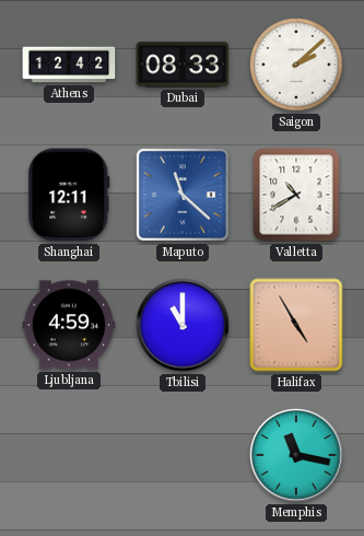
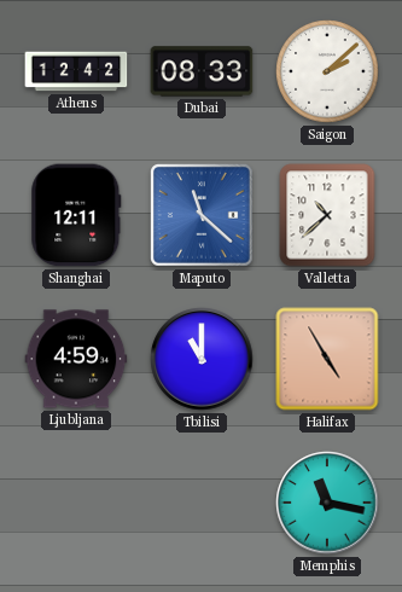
Valletta: 10:40 -> 10:38 (327, 215)
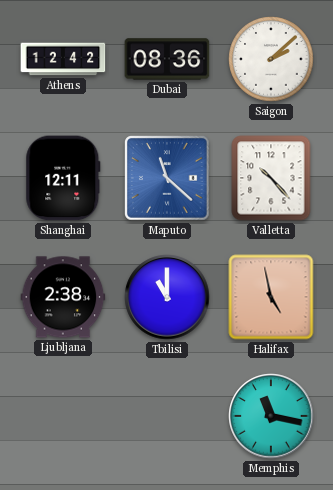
Dubai: 08:33 -> 08:36 (167, 59)
Valletta: 10:38 -> 10:23 (271, 178)
Ljubljana: 4:59 -> 2:38 (63, 297)
Halifax: 4:55 -> 4:58 (271, 297)
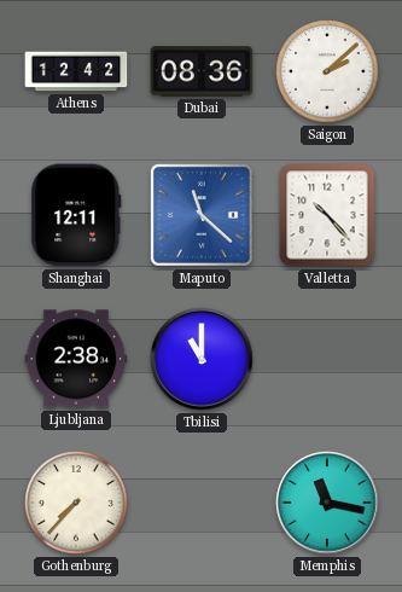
Halifax: 4:58 -> none (271, 297)
Gothenburg: none -> 7:37 (76, 503)
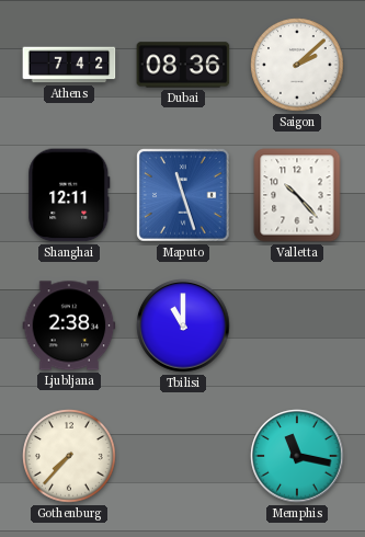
Athens: 12:42 -> 7:42 (69, 65)
Maputo: 11:22 -> 11:27 (184, 196)
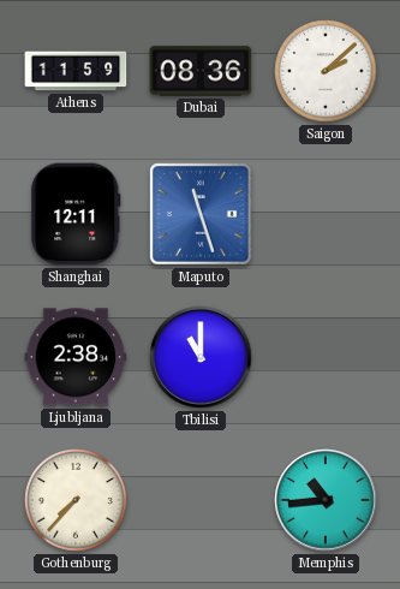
Athens: 7:42 -> 11:59 (76, 71)
Valletta: 10:23 -> none (297, 195)
Memphis: 11:17 -> 10:44 (326, 500)
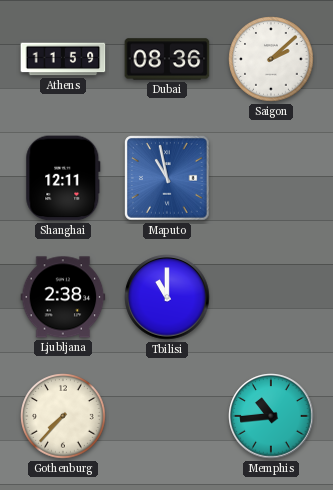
Maputo: 11:27 -> 10:58 (168, 179)
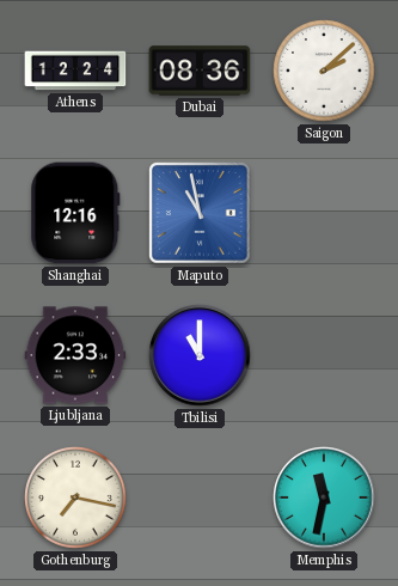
Athens: 11:59 -> 12:24 (75, 71)
Shanghai: 12:11 -> 12:16 (75, 213)
Ljubljana: 2:38 -> 2:33 (75, 355)
Gothenburg: 7:37 -> 7:17 (75, 498)
Memphis: 10:44 -> 11:32 (324, 498)
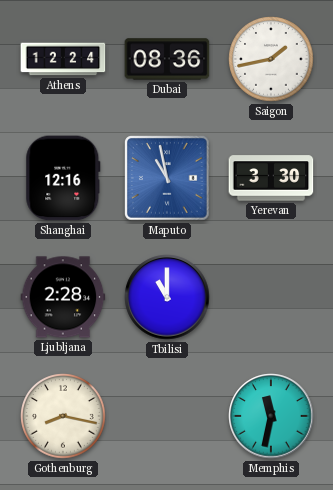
Saigon: 2:08 -> 1:43 (271, 59)
Yerevan: none -> 3:30 (271, 178)
Ljubljana: 2:33 -> 2:28 (63, 297)
Gothenburg: 7:17 -> 8:17 (63, 416)
